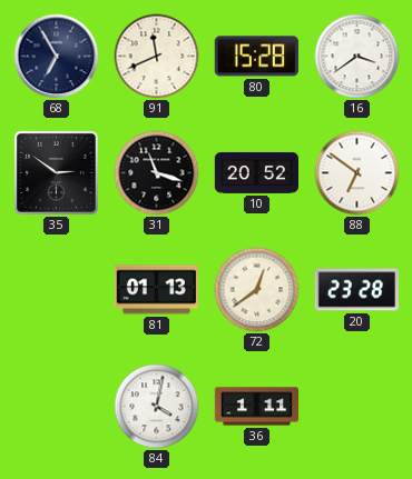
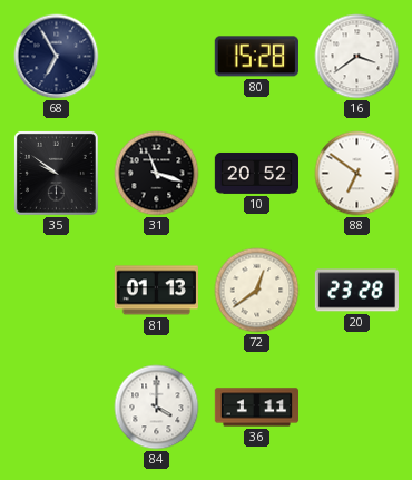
91: 11:41 -> none (157, 57)
35: 2:51 -> 9:51 (56, 173)
84: 4:02 -> 4:00 (157, 408)
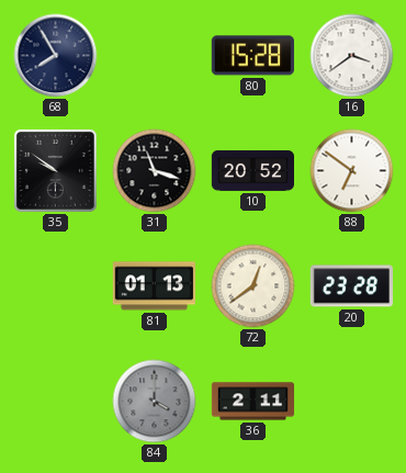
68: 6:55 -> 7:55 (56, 56)
84 dial: white -> grey (155, 402)
36: 1:11 -> 2:11 (253, 402)
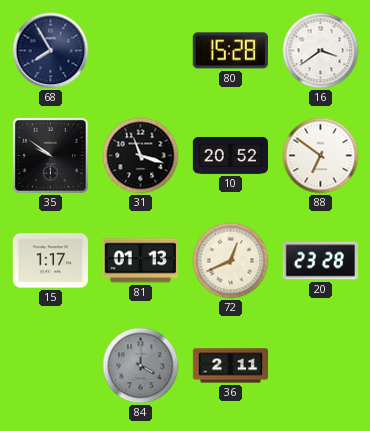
15: none -> 1:17 (50, 261)
72: 12:39 -> 12:41 (231, 261)
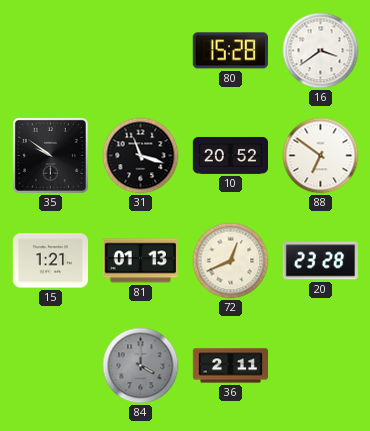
68: 7:55 -> none (51, 51)
15: 1:17 -> 1:21 (50, 261)
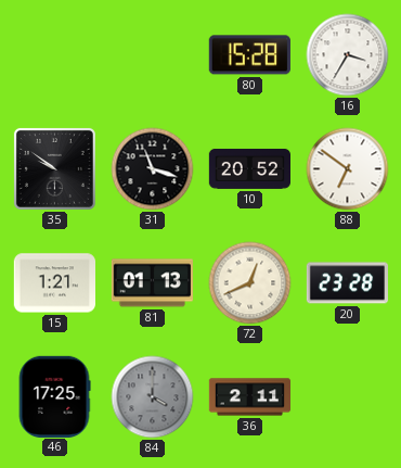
16: 3:39 -> 3:35 (348, 55)
46: none -> 17:25 (54, 396)
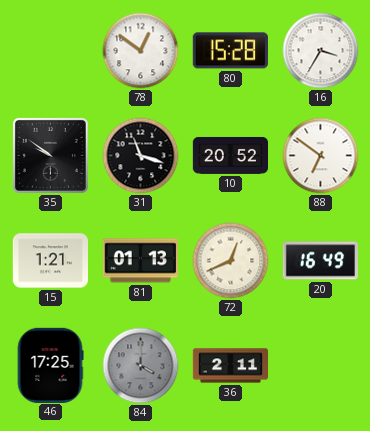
78: none -> 12:51 (141, 51)
20: 23:28 -> 16:49 (320, 261)
